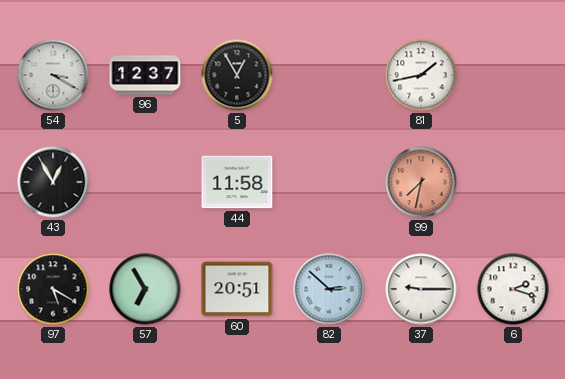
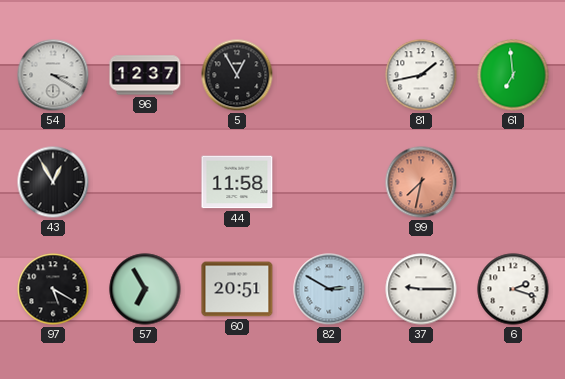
61: none -> 6:59 (513, 75)
82: 2:52 -> 2:50 (329, 289)
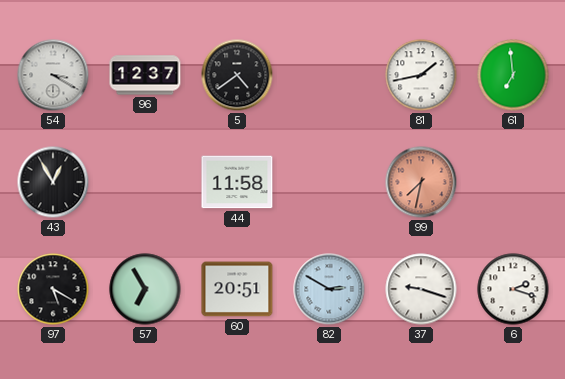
5: 12:55 -> 4:39 (237, 75)
37: 9:15 -> 9:18 (421, 289)
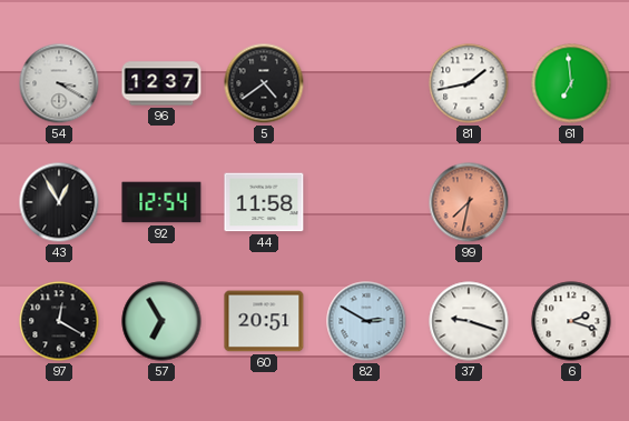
92: none -> 12:54 (161, 202)
97: 5:20 -> 12:20 (59, 321)
